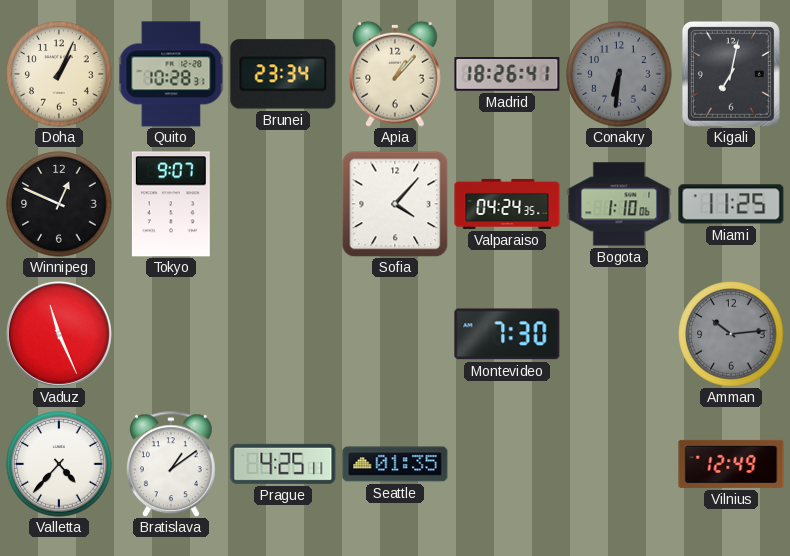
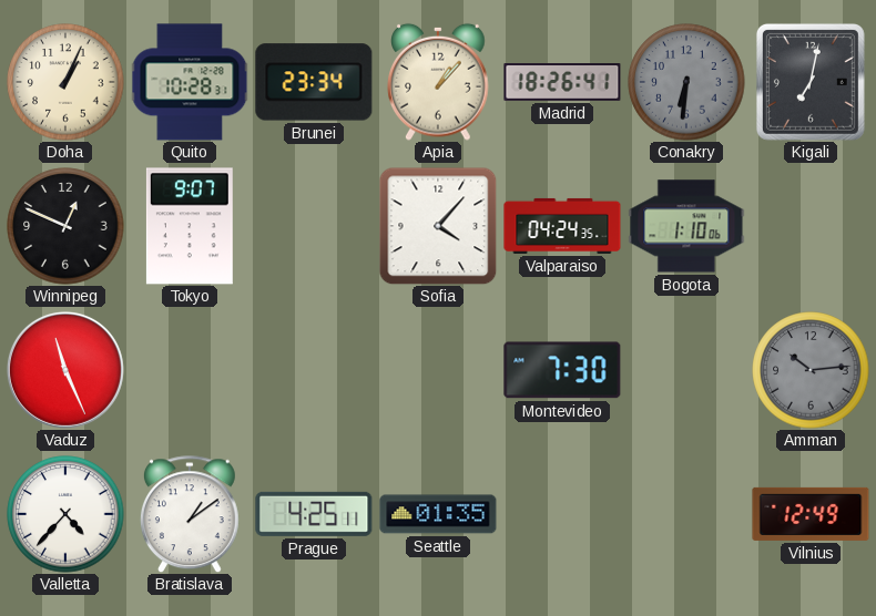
Miami: 11:25 -> none (731, 204)
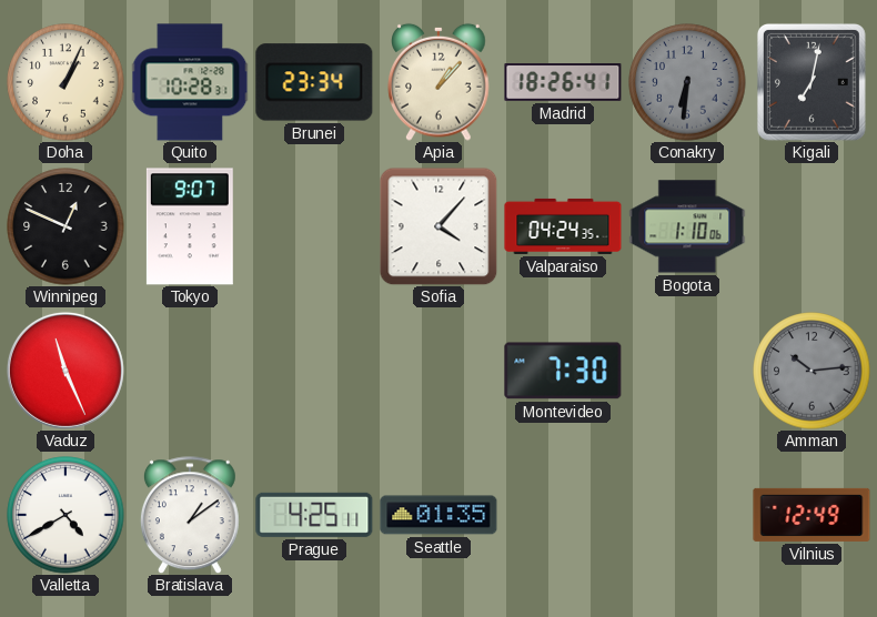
Valletta: 4:37 -> 4:40 (65, 515)
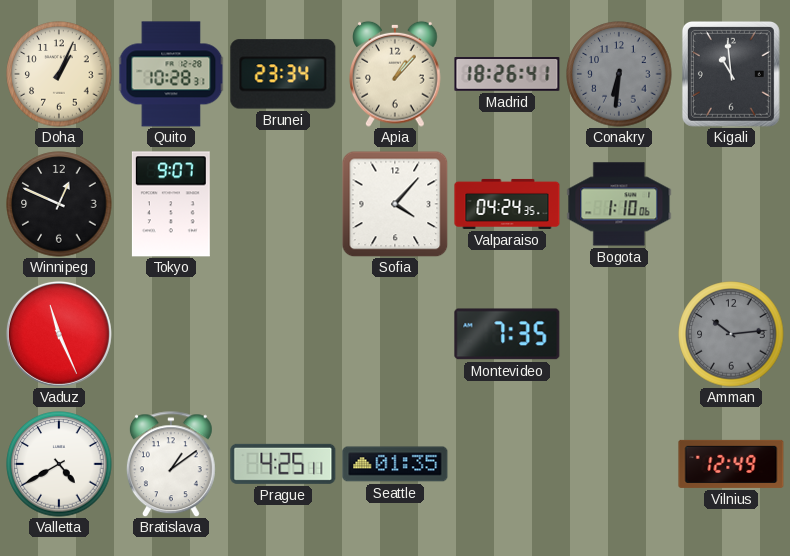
Kigali: 7:02 -> 10:59 (731, 74)
Montevideo: 7:30 -> 7:35 (507, 334)
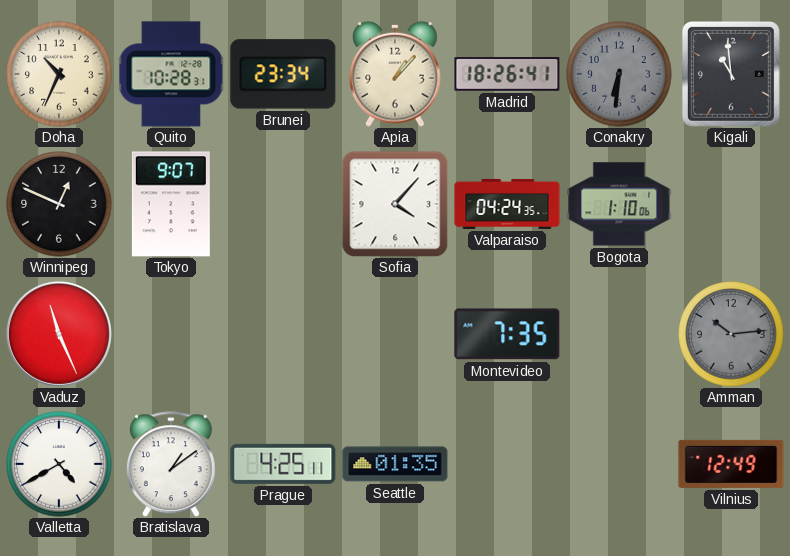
Doha: 1:04 -> 10:34 (59, 74)
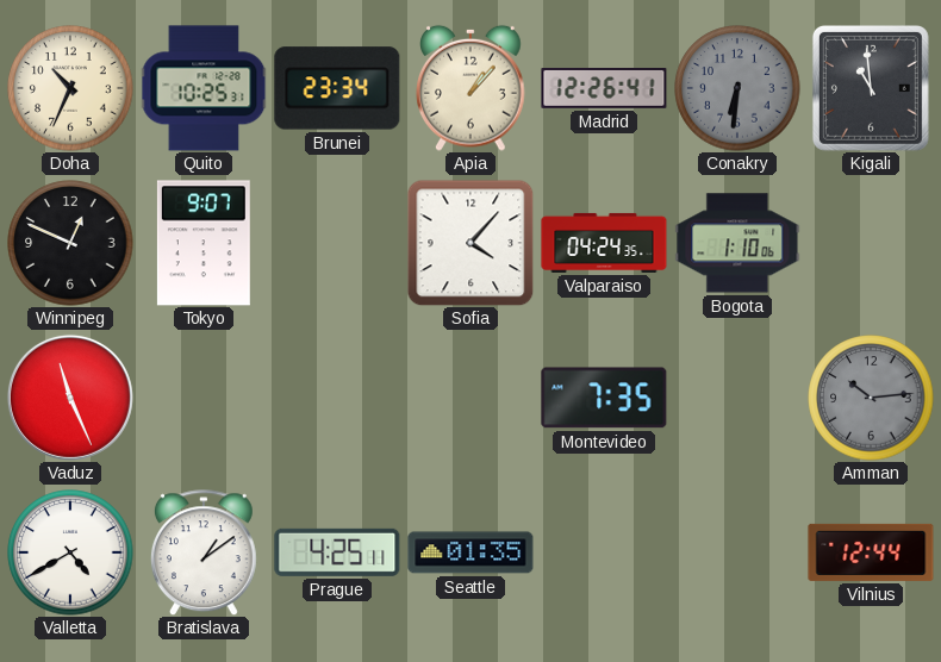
Quito: 10:28 -> 10:25 (204, 88)
Madrid: 18:26 -> 12:26 (604, 89)
Vilnius: 12:49 -> 12:44 (871, 552)
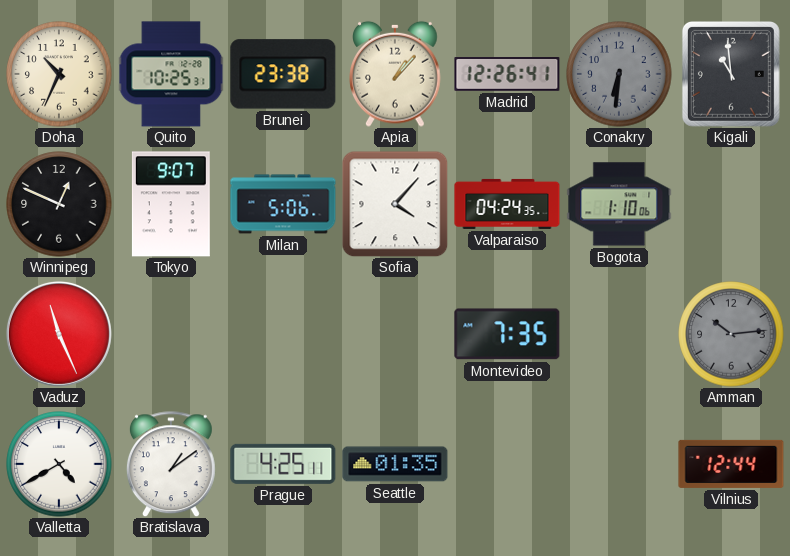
Brunei: 23:34 -> 23:38 (283, 74)
Milan: none -> 5:06 (283, 204)
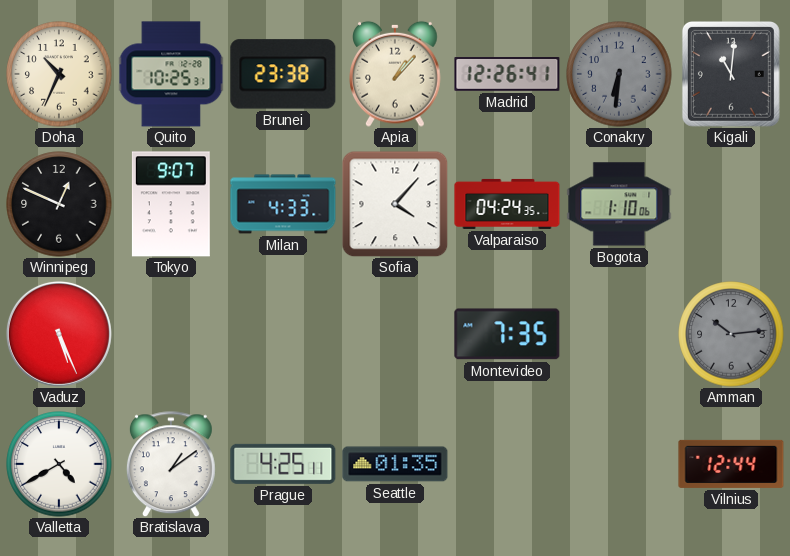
Kigali: 10:59 -> 11:01 (731, 74)
Milan: 5:06 -> 4:33 (283, 204)
Vaduz: 11:26 -> 5:26 (59, 334)
